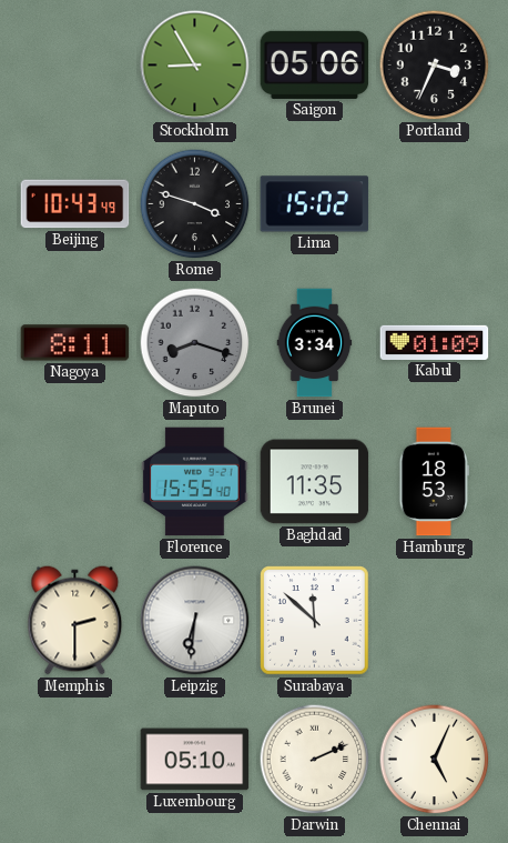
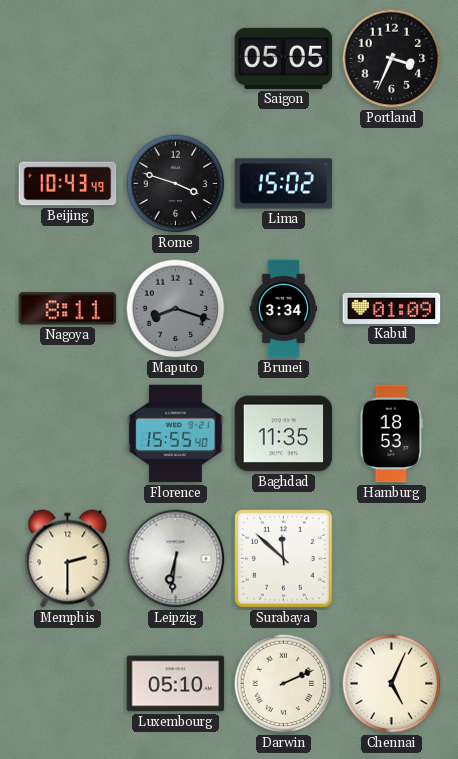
Stockholm: 8:55 -> none (195, 66)
Saigon: 05:06 -> 05:05 (284, 58)
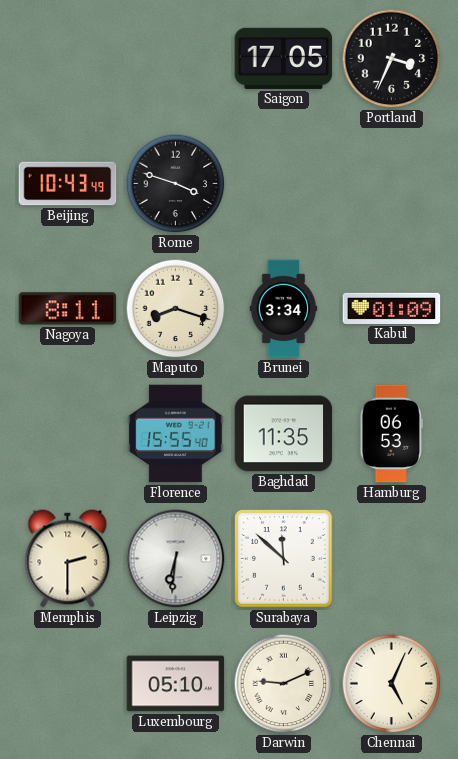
Saigon: 05:05 -> 17:05 (284, 58)
Lima: 15:02 -> none (284, 184)
Maputo dial: grey -> cream (176, 309)
Hamburg: 18:53 -> 06:53 (391, 434)
Darwin: 2:11 -> 9:11 (284, 684)
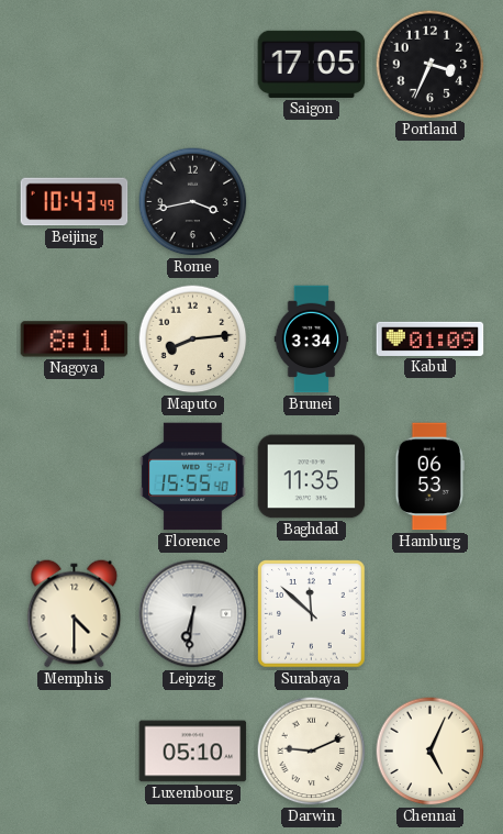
Rome: 3:48 -> 3:43 (193, 202)
Maputo: 8:18 -> 8:14 (193, 340)
Memphis: 2:30 -> 4:30 (75, 614)
